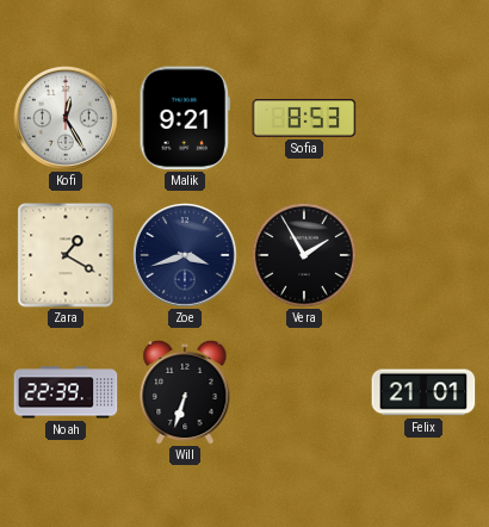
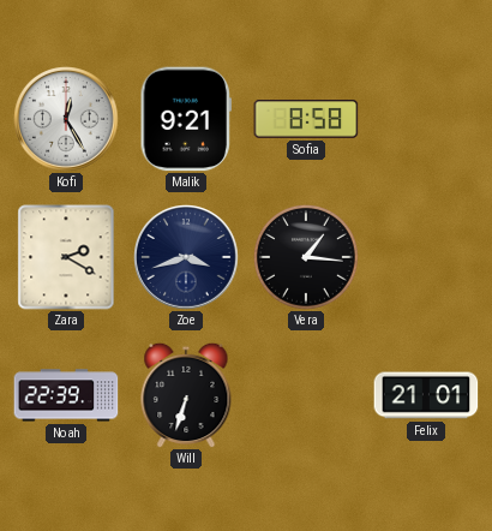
Sofia: 8:53 -> 8:58 (306, 120)
Zara: 1:20 -> 2:20 (66, 257)
Vera: 1:55 -> 1:16 (306, 257)
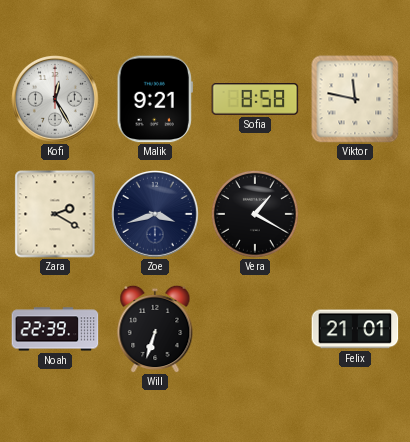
Viktor: none -> 11:47 (355, 99)
Vera: 1:16 -> 1:20 (255, 214)
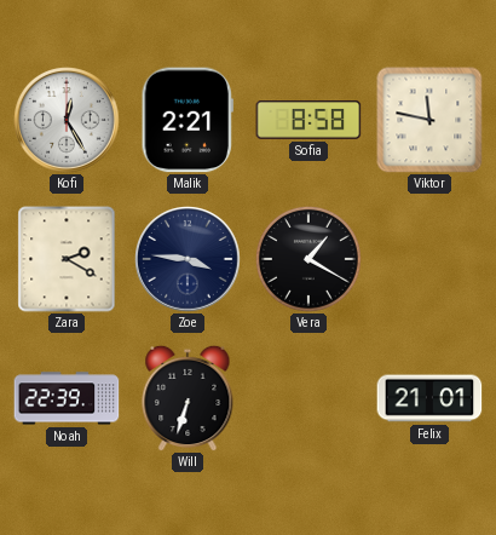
Malik: 9:21 -> 2:21 (188, 120)
Zoe: 3:42 -> 3:46 (189, 260)
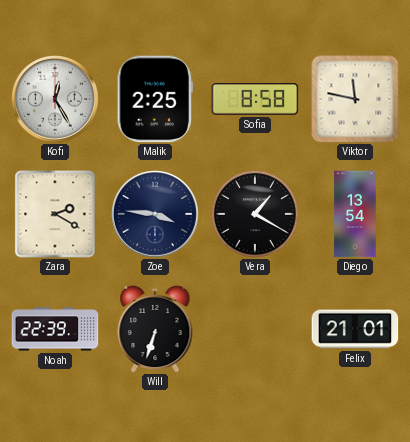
Malik: 2:21 -> 2:25 (155, 99)
Diego: none -> 13:54 (355, 214)
